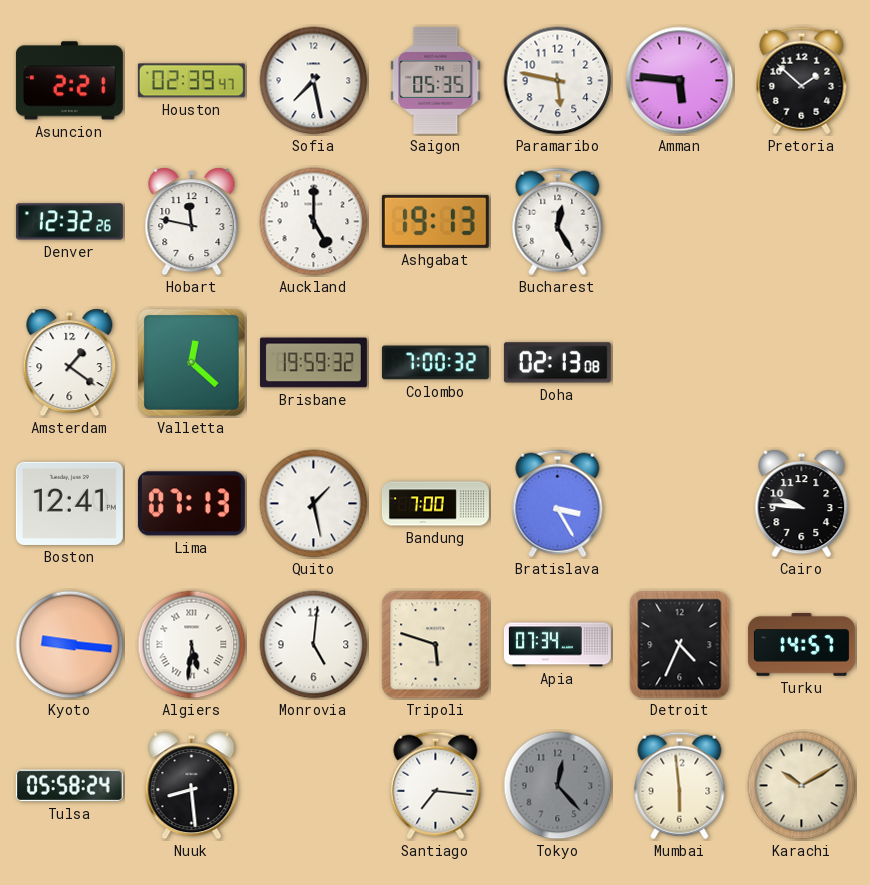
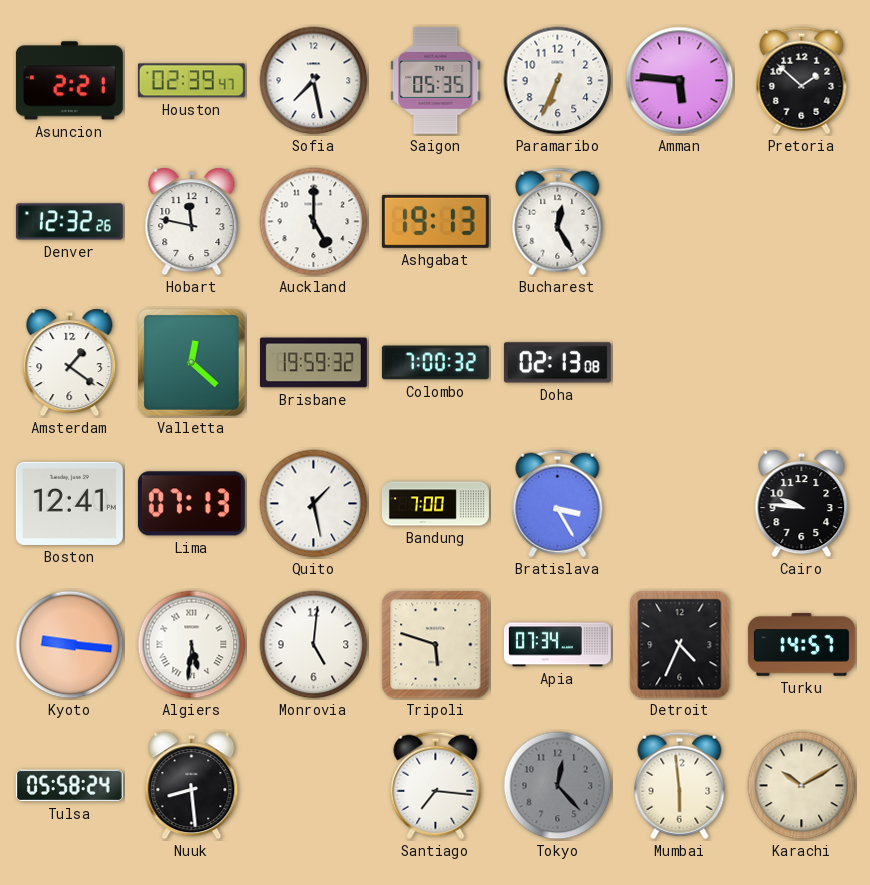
Paramaribo: 5:47 -> 6:34 (558, 81)
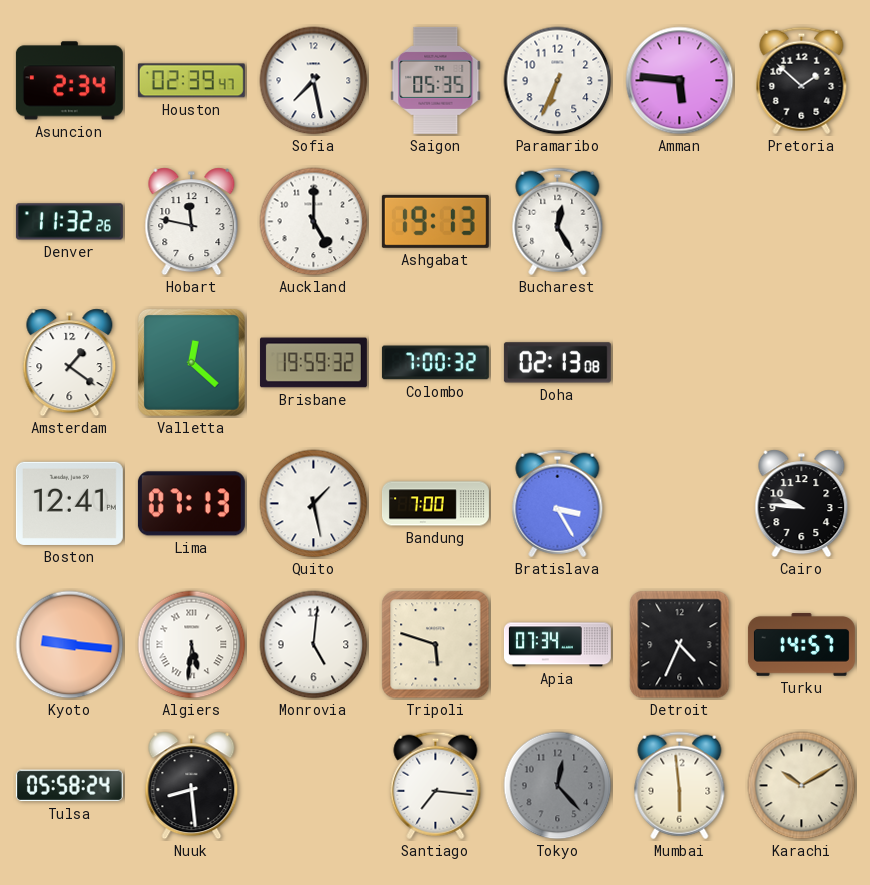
Asuncion: 2:21 -> 2:34 (69, 81)
Denver: 12:32 -> 11:32 (69, 222)
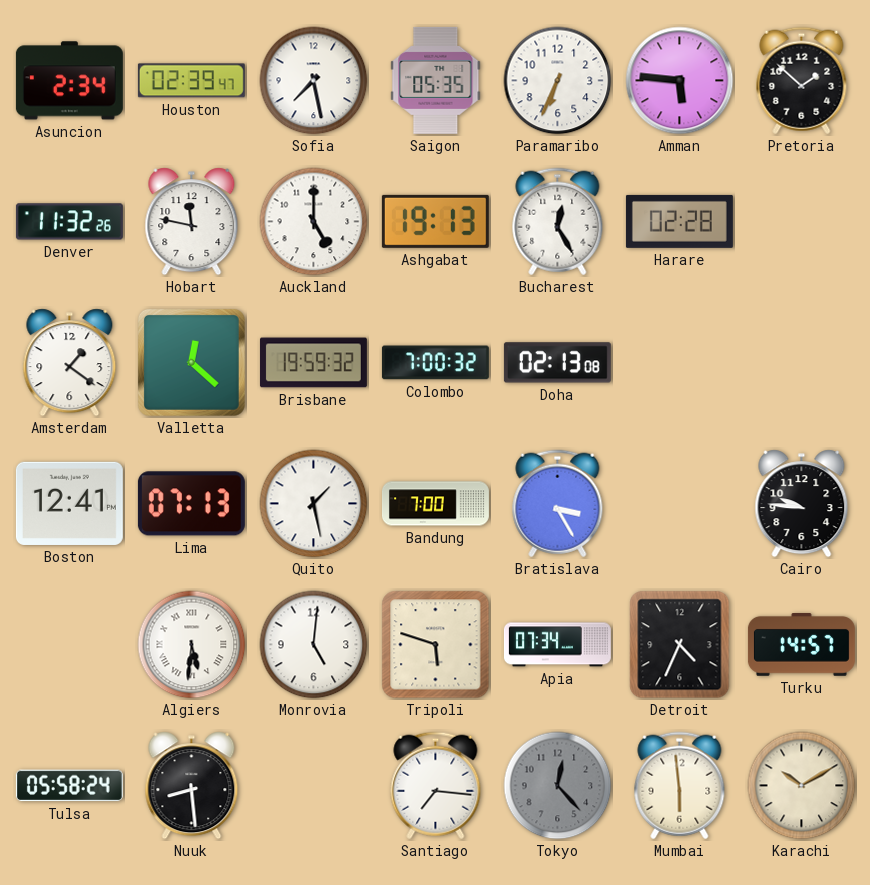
Harare: none -> 02:28 (679, 221)
Kyoto: 9:16 -> none (70, 645)
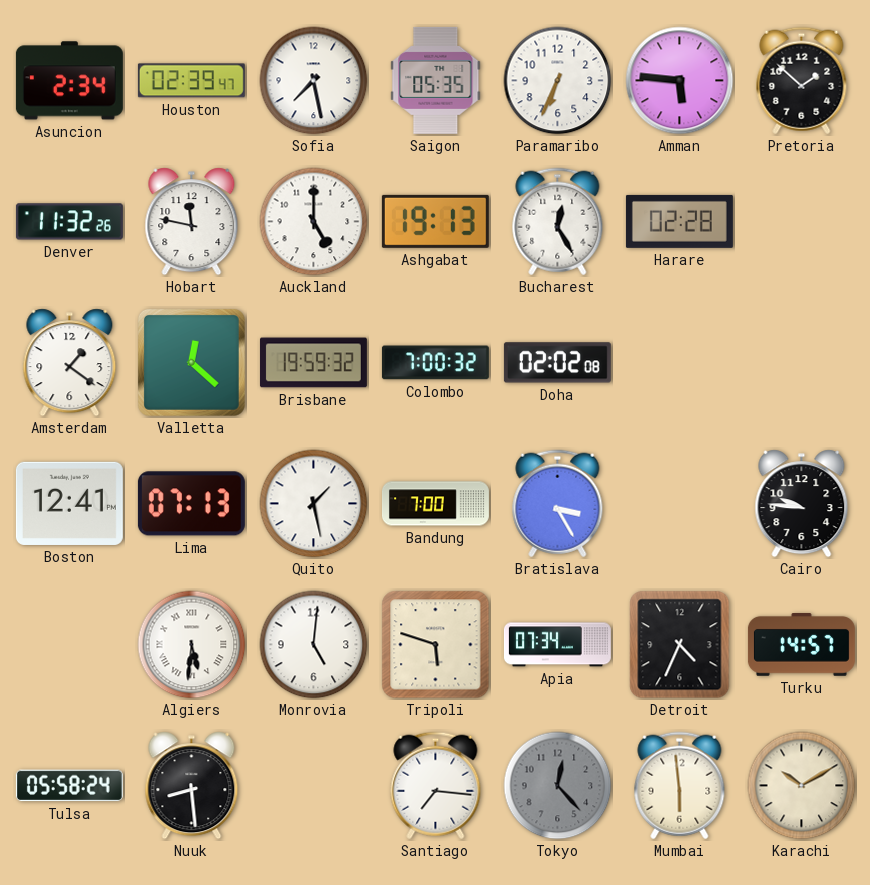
Doha: 02:13 -> 02:02 (557, 363)
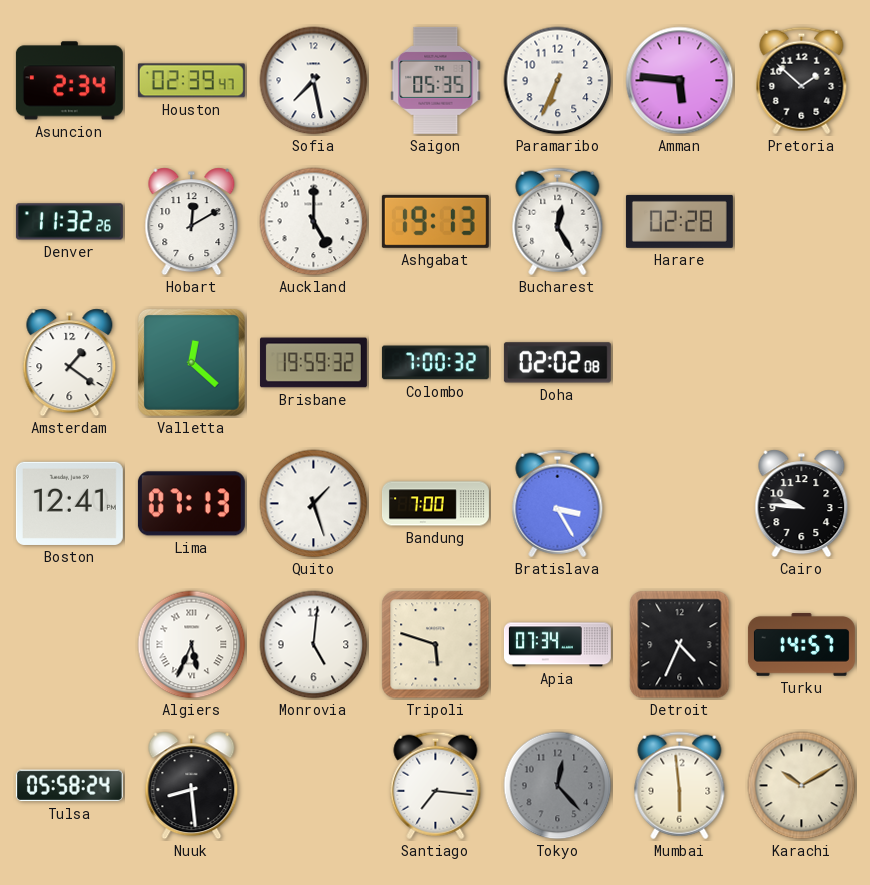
Hobart: 11:47 -> 12:10 (192, 222)
Quito: 1:28 -> 1:27 (314, 504)
Algiers: 5:31 -> 5:34 (192, 645)
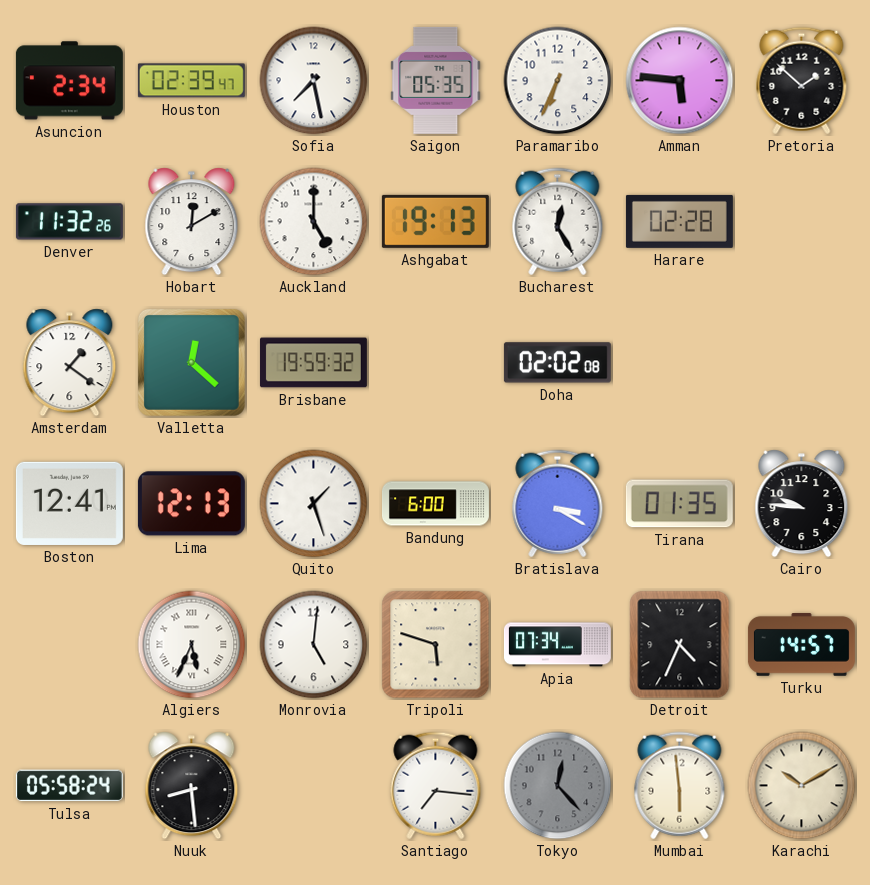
Colombo: 7:00 -> none (435, 363)
Lima: 07:13 -> 12:13 (191, 504)
Bandung: 7:00 -> 6:00 (435, 504)
Bratislava: 3:25 -> 3:20 (558, 504)
Tirana: none -> 01:35 (679, 504)
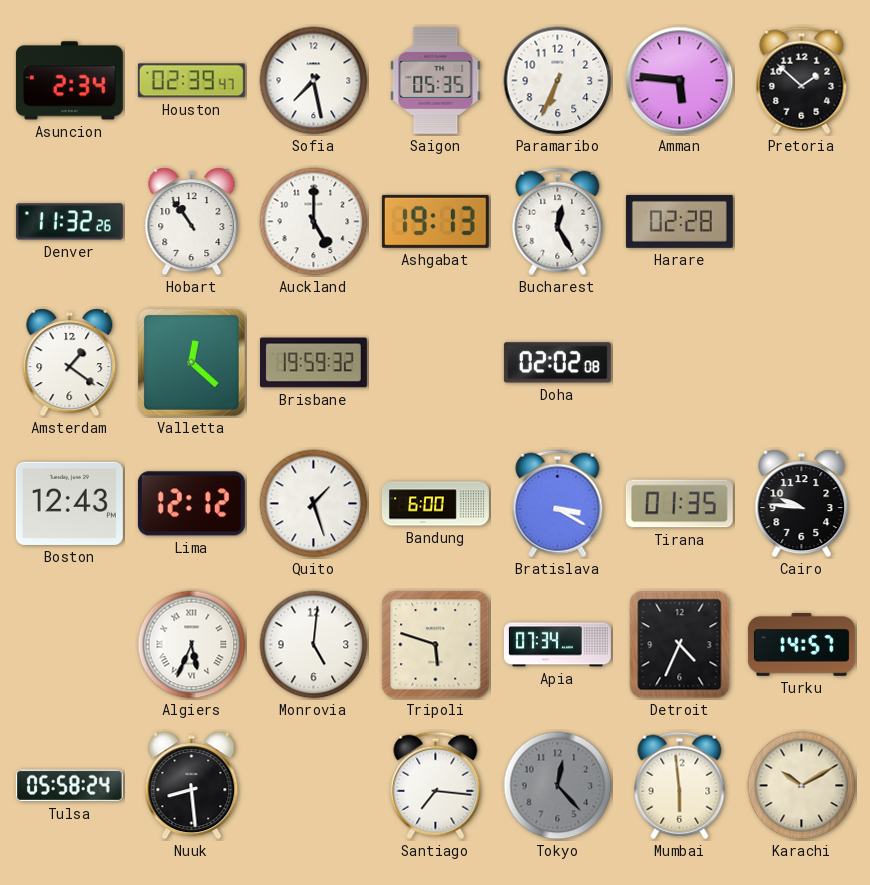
Hobart: 12:10 -> 10:54 (192, 222)
Boston: 12:41 -> 12:43 (69, 503)
Lima: 12:13 -> 12:12 (191, 504)
